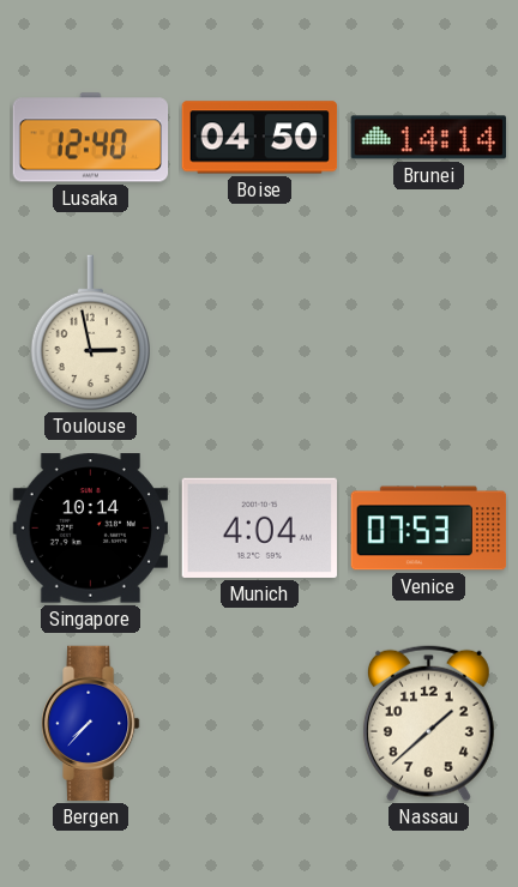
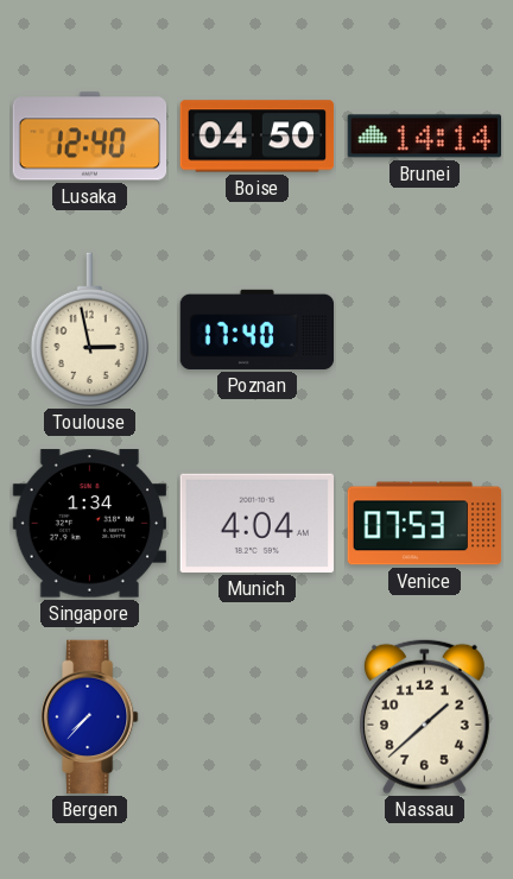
Poznan: none -> 17:40 (258, 329)
Singapore: 10:14 -> 1:34 (89, 524)
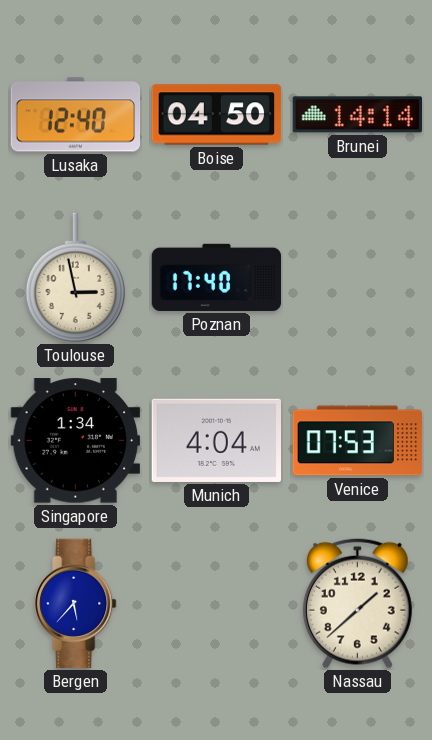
Bergen: 7:37 -> 5:37 (76, 604)
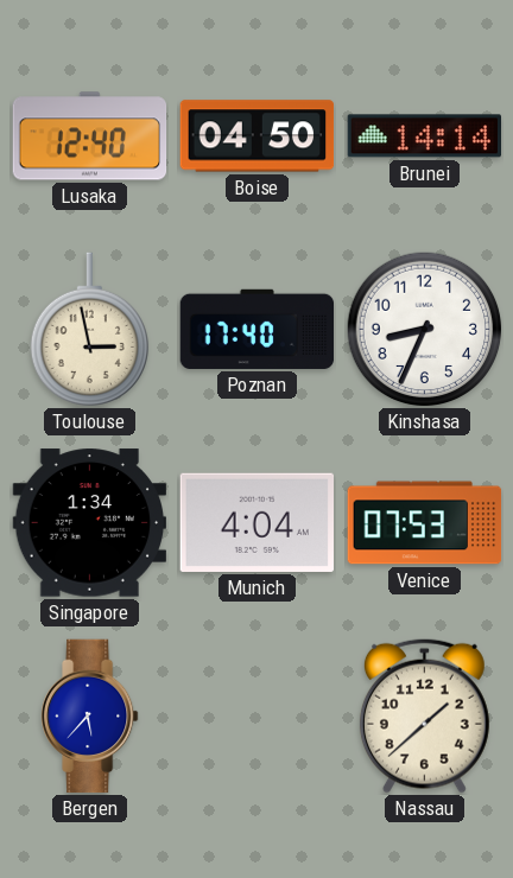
Kinshasa: none -> 8:34 (425, 330)
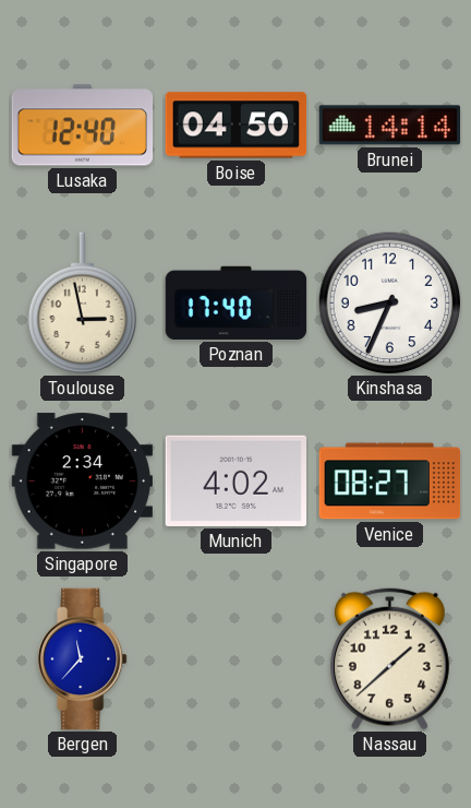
Singapore: 1:34 -> 2:34 (82, 482)
Munich: 4:04 -> 4:02 (235, 480)
Venice: 07:53 -> 08:27 (390, 482)
Bergen: 5:37 -> 11:37 (83, 660)
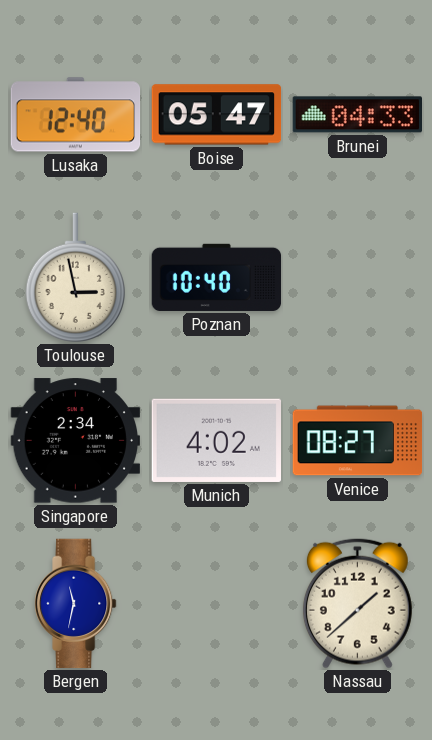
Boise: 04:50 -> 05:47 (217, 115)
Brunei: 14:14 -> 04:33 (357, 115)
Poznan: 17:40 -> 10:40 (217, 277)
Kinshasa: 8:34 -> none (390, 304)
Bergen: 11:37 -> 11:32 (76, 604)
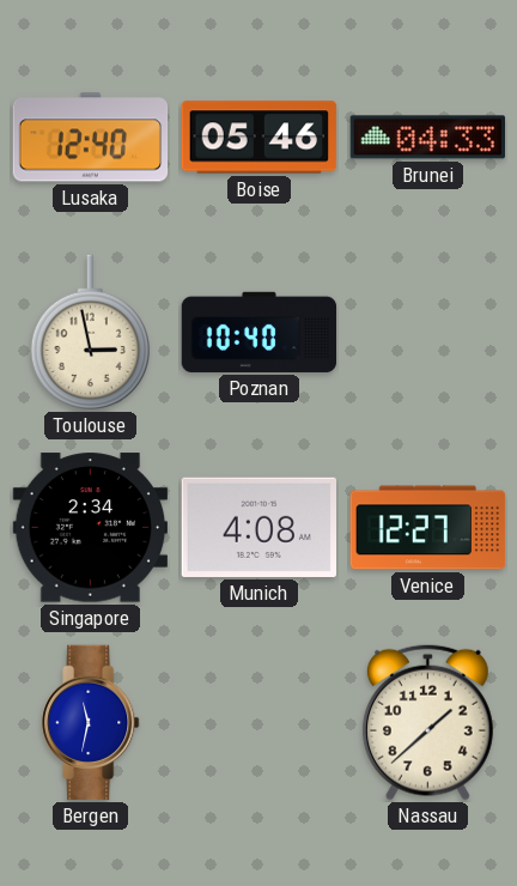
Boise: 05:47 -> 05:46 (260, 138)
Munich: 4:02 -> 4:08 (258, 527)
Venice: 08:27 -> 12:27 (428, 528)
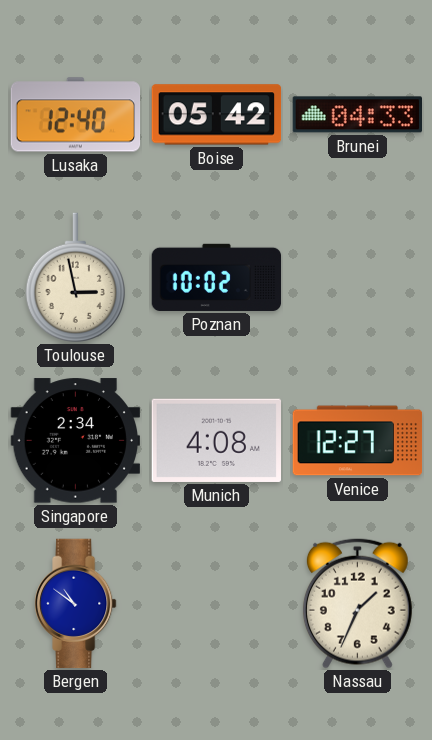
Boise: 05:46 -> 05:42 (217, 115)
Poznan: 10:40 -> 10:02 (217, 277)
Bergen: 11:32 -> 10:51 (76, 604)
Nassau: 1:38 -> 1:34 (357, 603)
